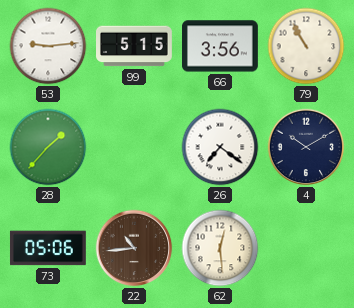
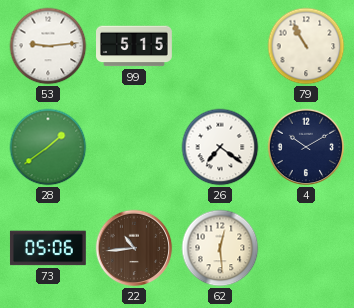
66: 3:56 -> none (221, 46)
28: 1:37 -> 1:39 (48, 147)
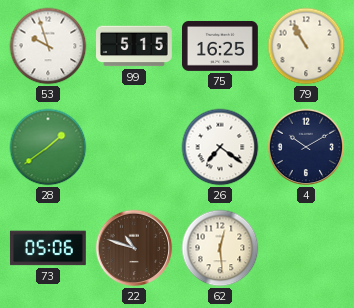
53: 9:14 -> 9:57 (48, 46)
75: none -> 16:25 (221, 46)
22: 10:44 -> 10:48 (134, 248)
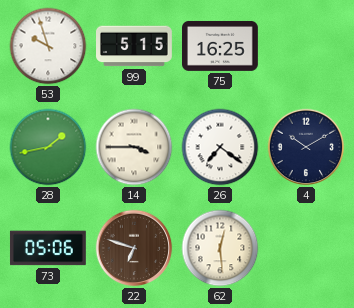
79: 10:55 -> none (306, 46)
28: 1:39 -> 1:43 (48, 147)
14: none -> 3:45 (134, 147)
22: 10:48 -> 6:48 (134, 248)
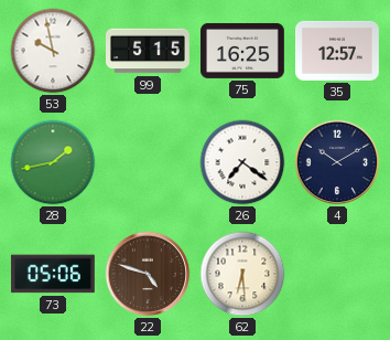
53: 9:57 -> 9:58 (53, 51)
35: none -> 12:57 (338, 51)
14: 3:45 -> none (134, 147)
22: 6:48 -> 4:48 (148, 274)
62: 12:29 -> 6:29 (242, 274)
